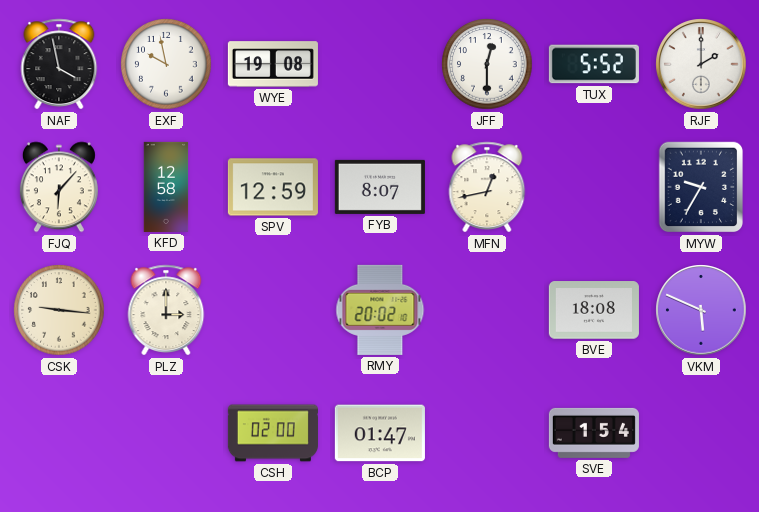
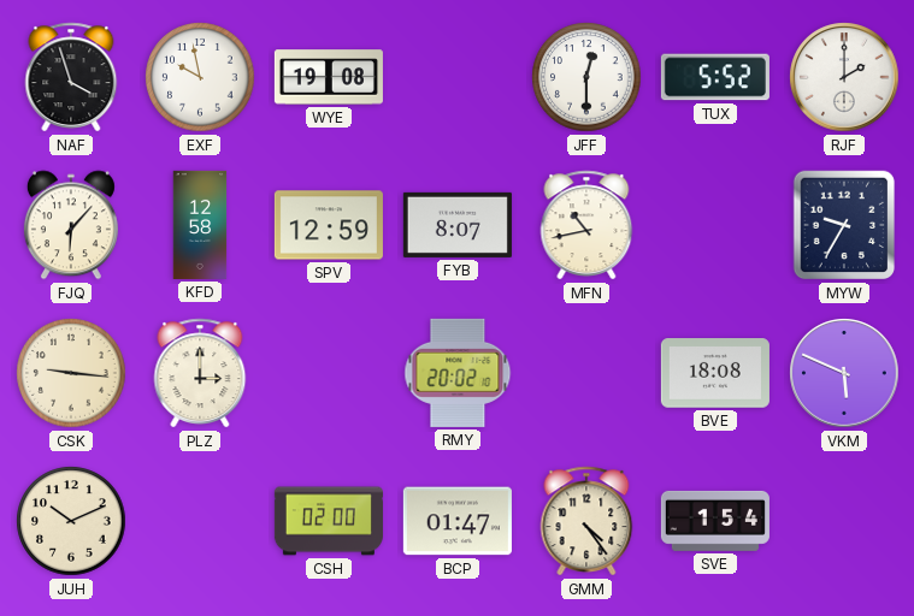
NAF: 3:58 -> 3:57 (71, 77)
MFN: 12:43 -> 10:43 (586, 225)
JUH: none -> 10:11 (71, 521)
GMM: none -> 4:24 (586, 521)
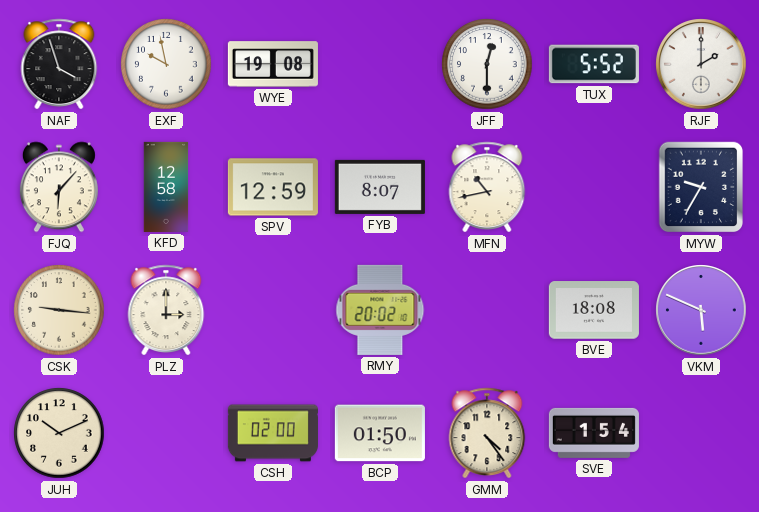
BCP: 01:47 -> 01:50 (380, 433)
